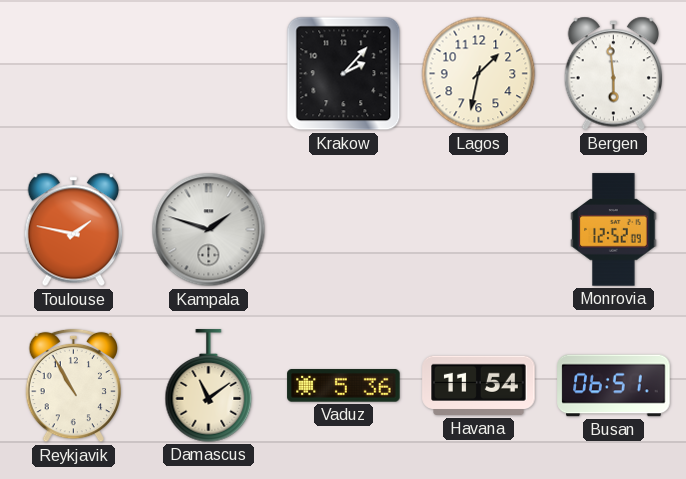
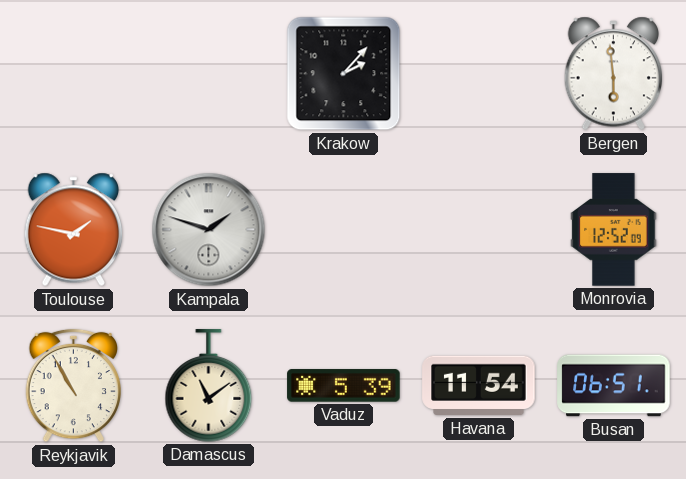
Lagos: 1:32 -> none (479, 74)
Vaduz: 5:36 -> 5:39 (344, 386)
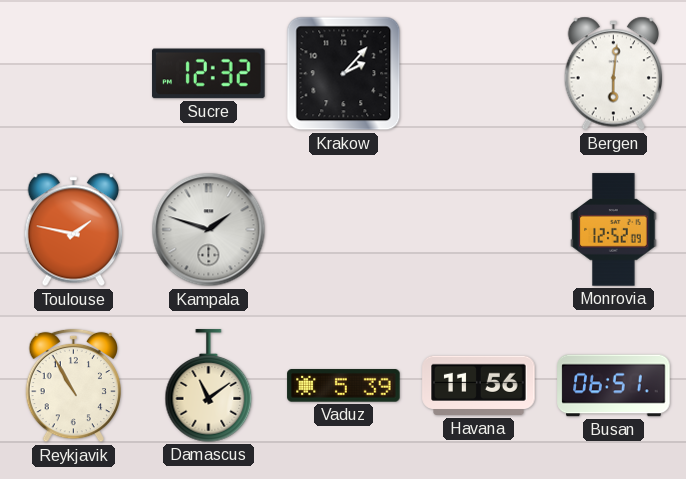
Sucre: none -> 12:32 (209, 74)
Bergen: 5:59 -> 6:01 (614, 74)
Havana: 11:54 -> 11:56 (479, 386)
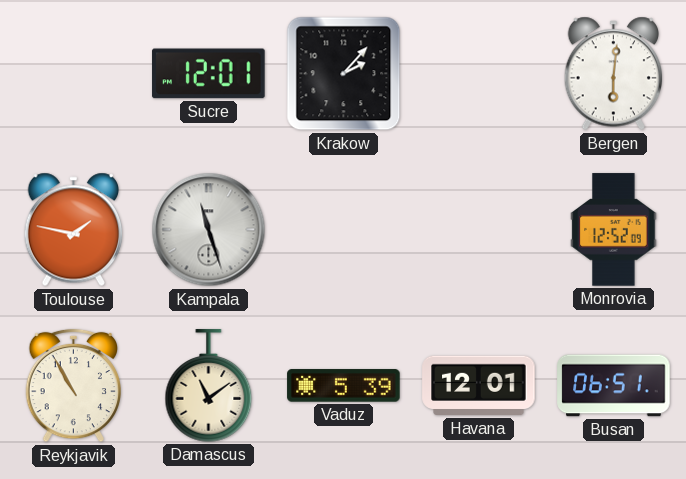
Sucre: 12:32 -> 12:01 (209, 74)
Kampala: 1:48 -> 11:27 (209, 230)
Havana: 11:56 -> 12:01 (479, 386)
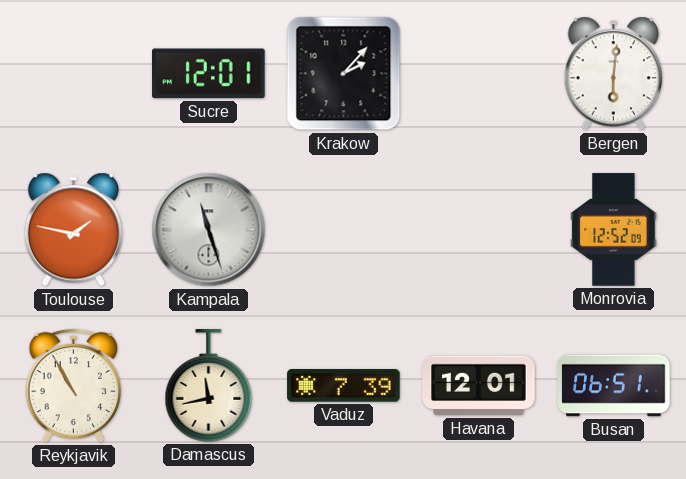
Damascus: 11:09 -> 11:43 (209, 386)
Vaduz: 5:39 -> 7:39 (344, 386)
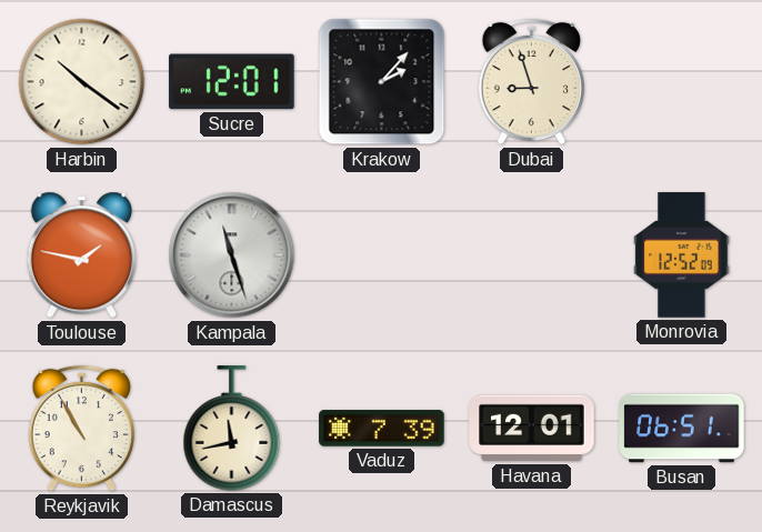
Harbin: none -> 10:21 (82, 82)
Dubai: none -> 8:57 (531, 82)
Bergen: 6:01 -> none (614, 74)
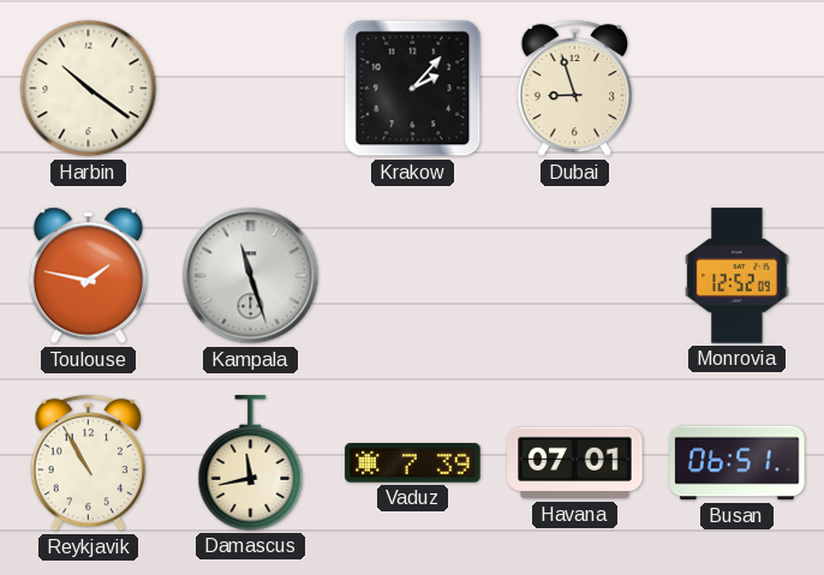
Sucre: 12:01 -> none (232, 82)
Havana: 12:01 -> 07:01 (575, 463)
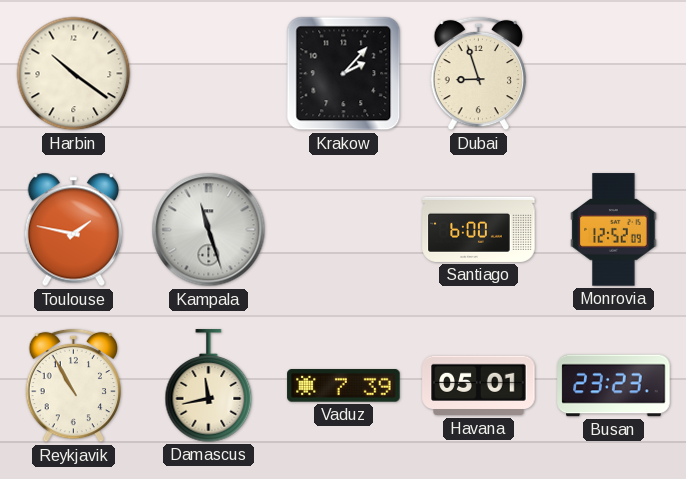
Santiago: none -> 6:00 (479, 229)
Havana: 07:01 -> 05:01 (479, 386)
Busan: 06:51 -> 23:23 (614, 386)
